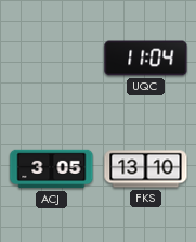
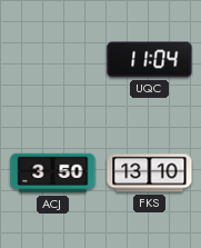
ACJ: 3:05 -> 3:50 (53, 173)
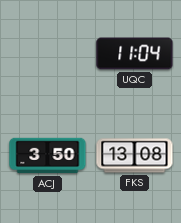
FKS: 13:10 -> 13:08 (135, 156)
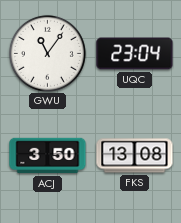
GWU: none -> 11:06 (47, 53)
UQC: 11:04 -> 23:04 (135, 54)
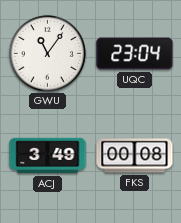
ACJ: 3:50 -> 3:49 (48, 156)
FKS: 13:08 -> 00:08 (135, 156)
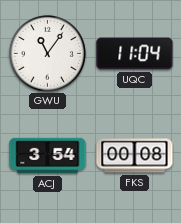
UQC: 23:04 -> 11:04 (135, 54)
ACJ: 3:49 -> 3:54 (48, 156)
